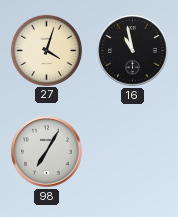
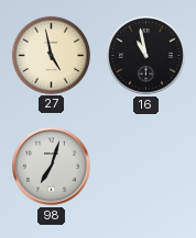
27: 4:03 -> 4:58 (51, 55)
98: 7:05 -> 7:03 (52, 167)
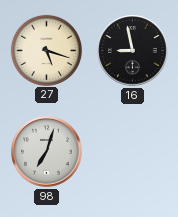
27: 4:58 -> 5:18 (46, 50)
16: 10:58 -> 8:58 (133, 51)
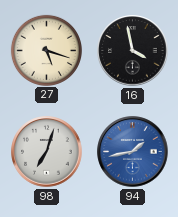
16: 8:58 -> 3:58 (133, 51)
94: none -> 1:43 (133, 152)
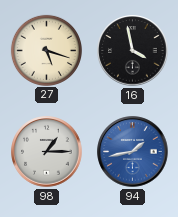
98: 7:03 -> 1:15 (47, 152)
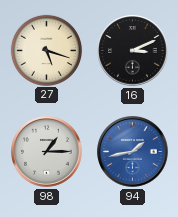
16: 3:58 -> 3:11 (133, 51)
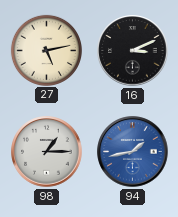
27: 5:18 -> 5:13 (46, 50)
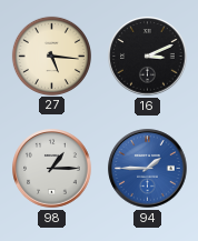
27: 5:13 -> 5:16 (51, 56)
94: 1:43 -> 1:45 (148, 169)
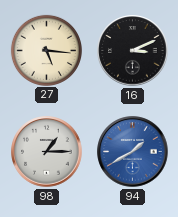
94: 1:45 -> 1:40 (133, 152)
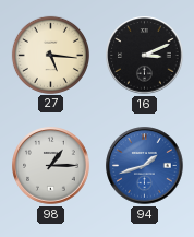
94: 1:40 -> 1:42 (145, 166)
